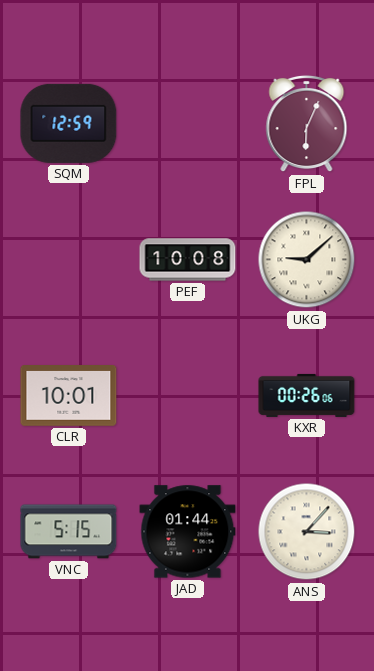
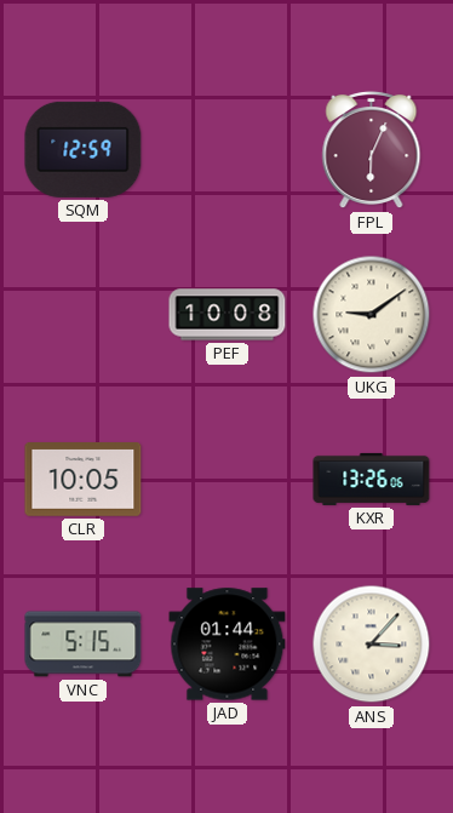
UKG: 9:08 -> 9:09 (372, 315)
CLR: 10:01 -> 10:05 (84, 480)
KXR: 00:26 -> 13:26 (372, 479)
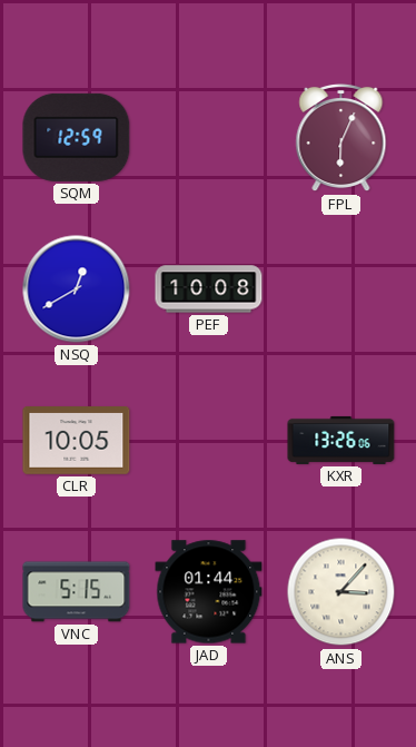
NSQ: none -> 12:40 (77, 289)
UKG: 9:09 -> none (372, 315)
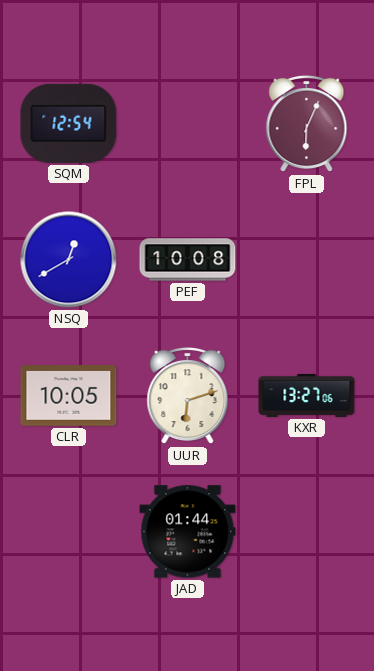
SQM: 12:59 -> 12:54 (69, 123)
UUR: none -> 6:12 (188, 396)
KXR: 13:26 -> 13:27 (307, 395)
VNC: 5:15 -> none (77, 592)
ANS: 3:07 -> none (341, 592)
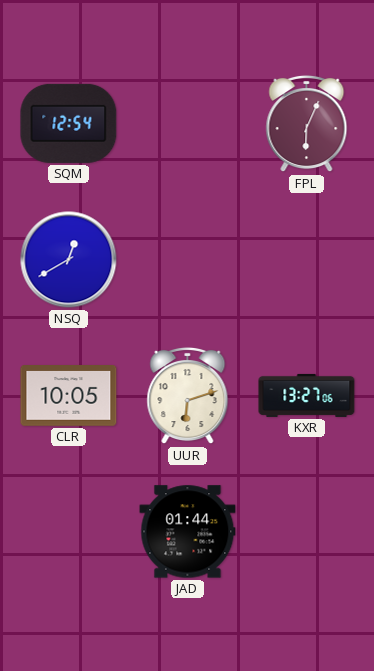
PEF: 10:08 -> none (188, 260)
